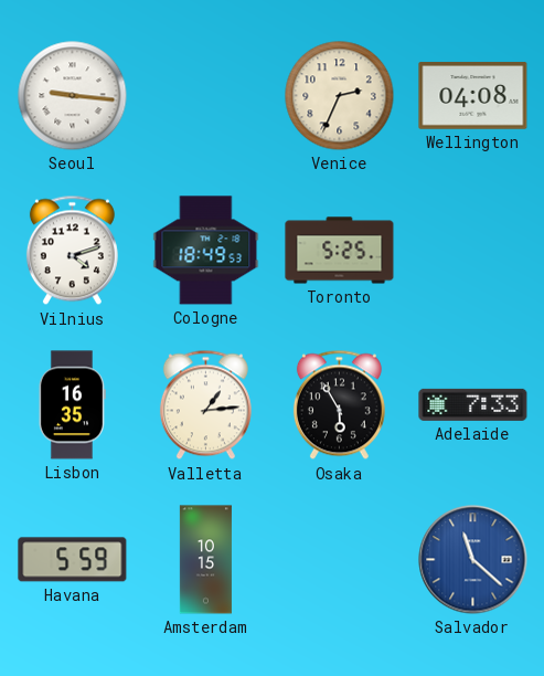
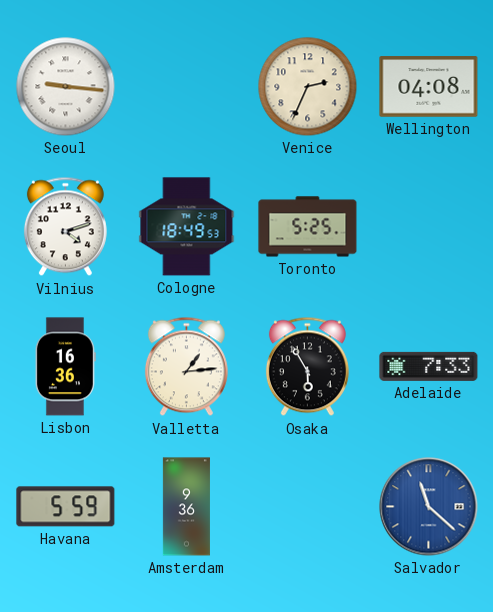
Lisbon: 16:35 -> 16:36 (65, 367)
Amsterdam: 10:15 -> 9:36 (186, 507)
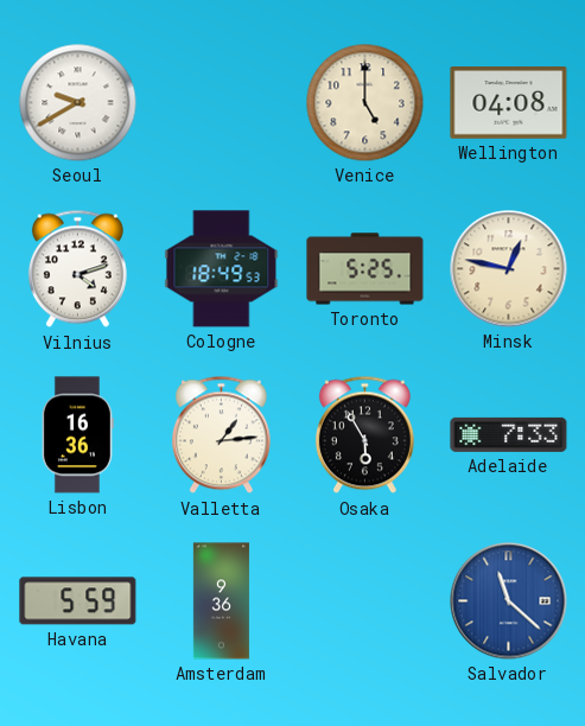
Seoul: 9:16 -> 9:40 (78, 103)
Venice: 2:34 -> 5:00 (365, 103)
Minsk: none -> 12:47 (509, 269)
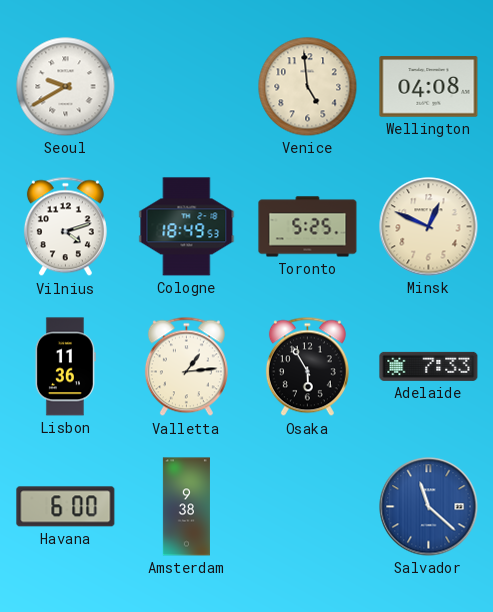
Venice: 5:00 -> 4:59 (308, 87)
Minsk: 12:47 -> 12:49 (429, 227)
Lisbon: 16:36 -> 11:36 (65, 367)
Havana: 5:59 -> 6:00 (66, 507)
Amsterdam: 9:36 -> 9:38 (186, 507)
